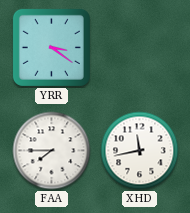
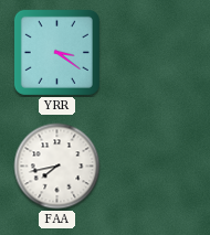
FAA: 7:45 -> 7:43 (57, 167)
XHD: 11:43 -> none (140, 151)
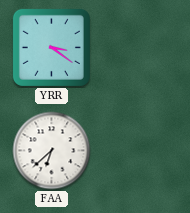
FAA: 7:43 -> 6:38 (52, 151)
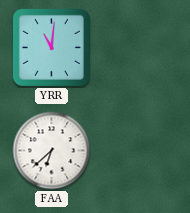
YRR: 3:21 -> 11:01 (51, 47)
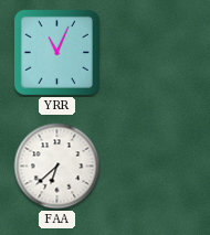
YRR: 11:01 -> 11:04 (56, 52)
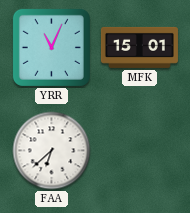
MFK: none -> 15:01 (139, 47)
